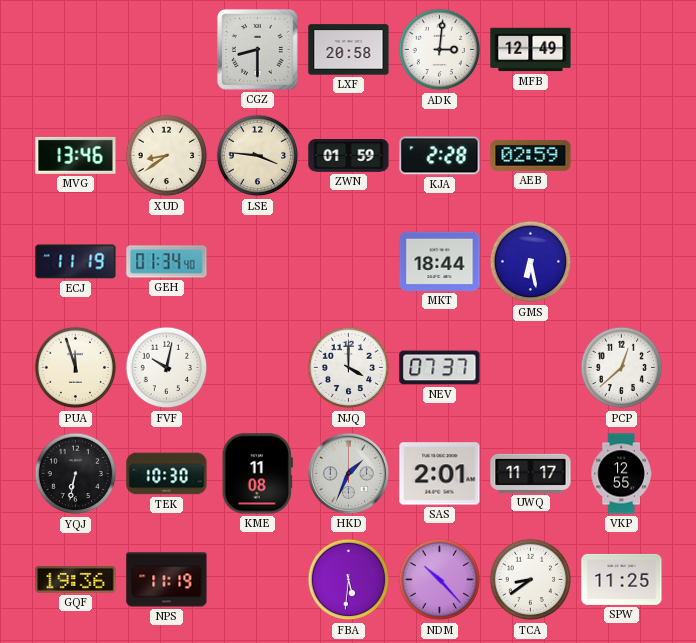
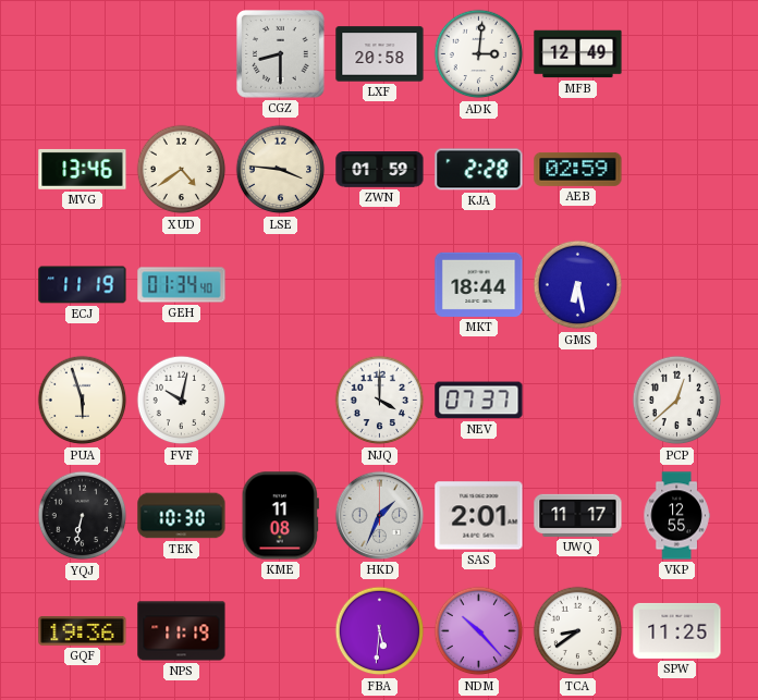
XUD: 8:39 -> 4:39 (182, 170)
PUA: 11:57 -> 5:57 (83, 401)
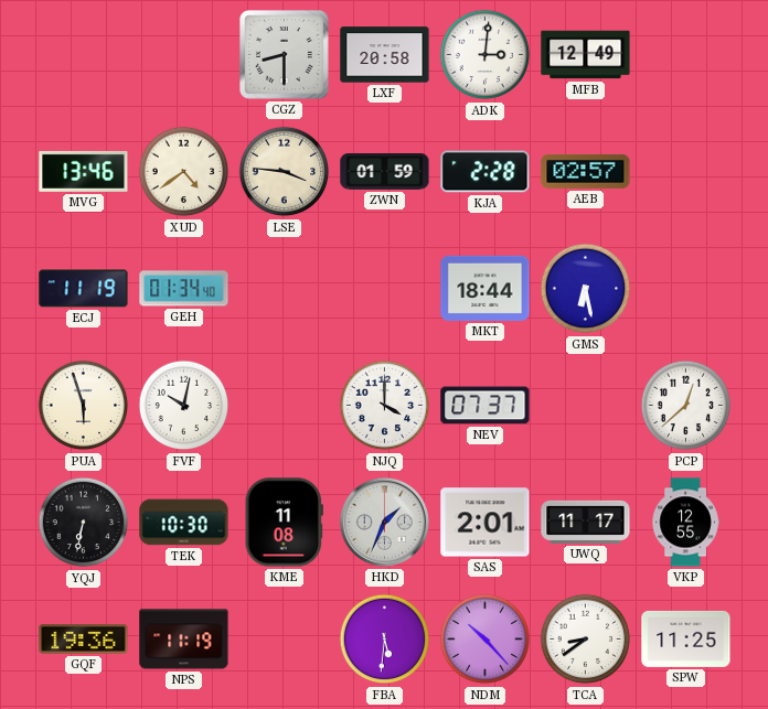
AEB: 02:59 -> 02:57 (586, 171)
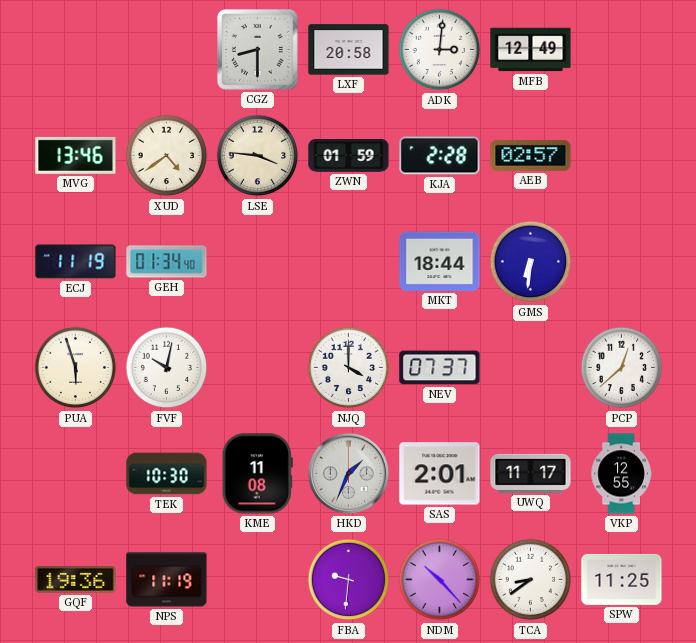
GMS: 6:28 -> 6:31 (531, 262)
YQJ: 6:32 -> none (84, 523)
FBA: 5:31 -> 9:31 (349, 580)
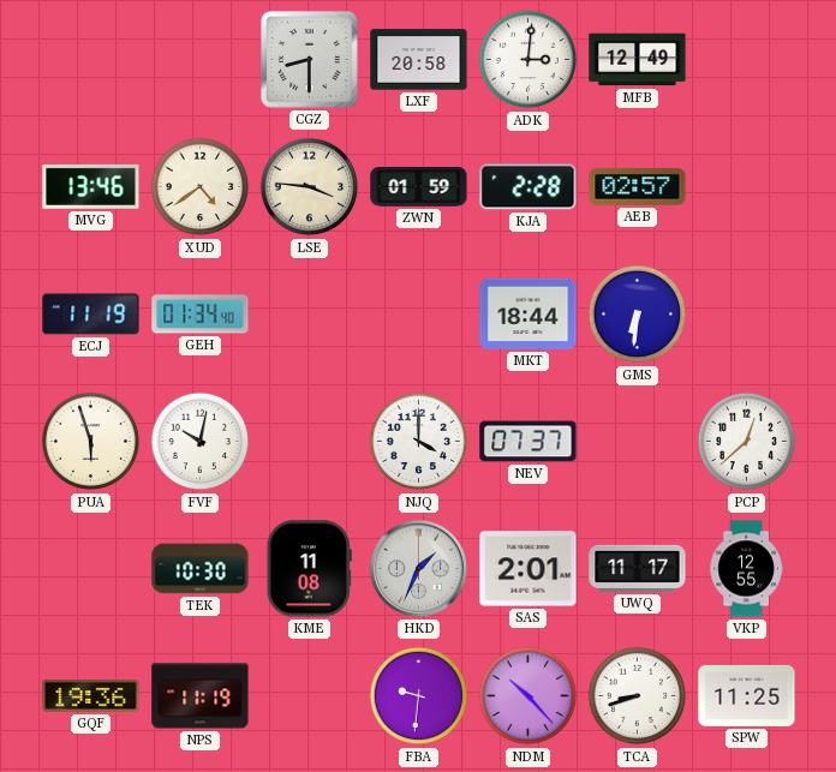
TCA: 8:39 -> 8:42 (638, 696)
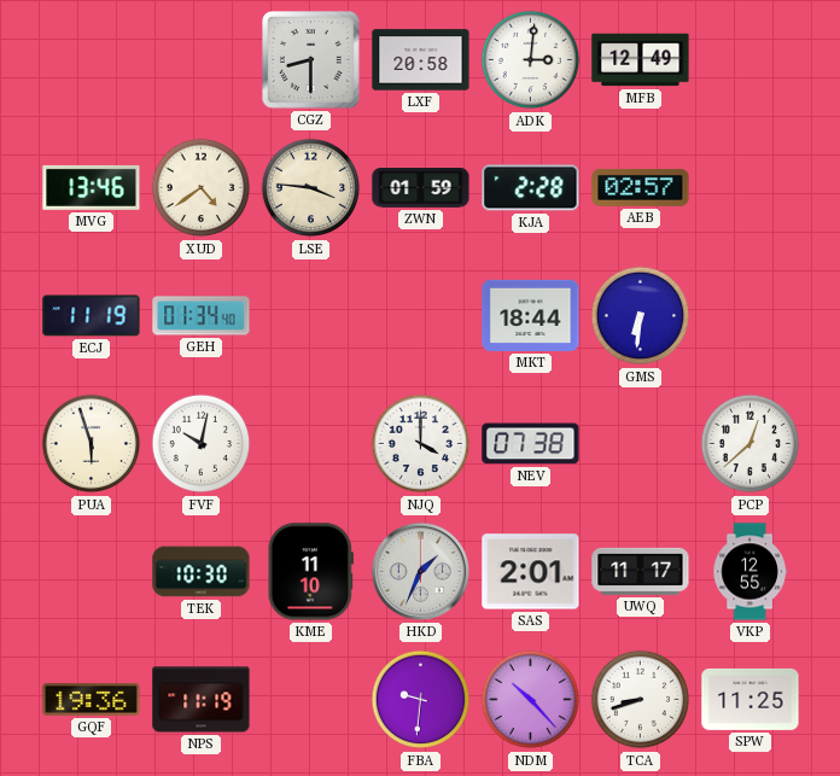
NEV: 07:37 -> 07:38 (531, 444)
KME: 11:08 -> 11:10 (310, 572)
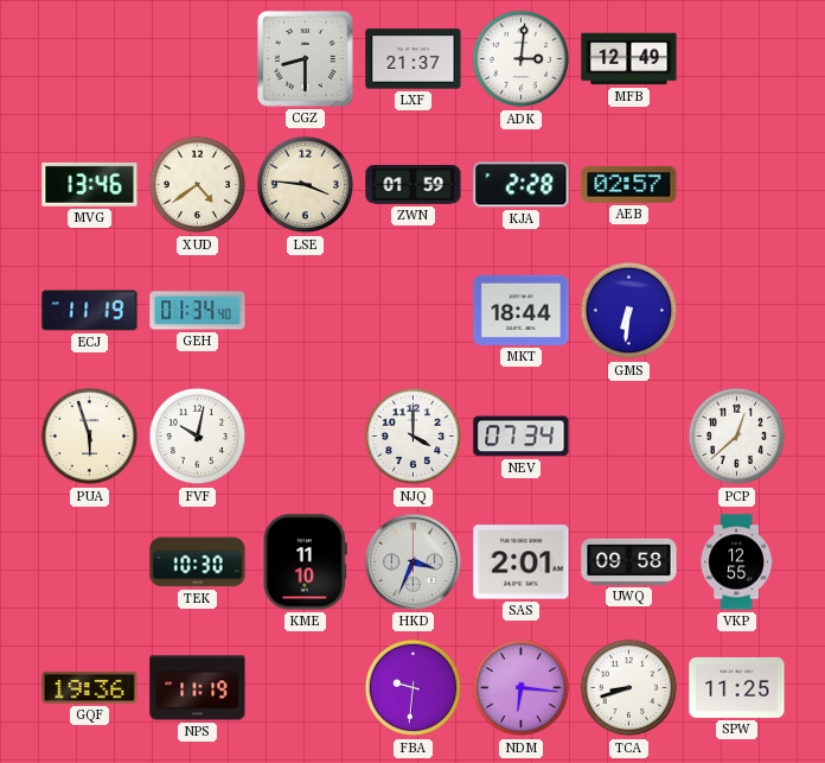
LXF: 20:58 -> 21:37 (414, 59)
NEV: 07:38 -> 07:34 (522, 437)
HKD: 1:34 -> 3:34 (412, 561)
UWQ: 11:17 -> 09:58 (629, 561)
NDM: 10:23 -> 6:16 (522, 688)
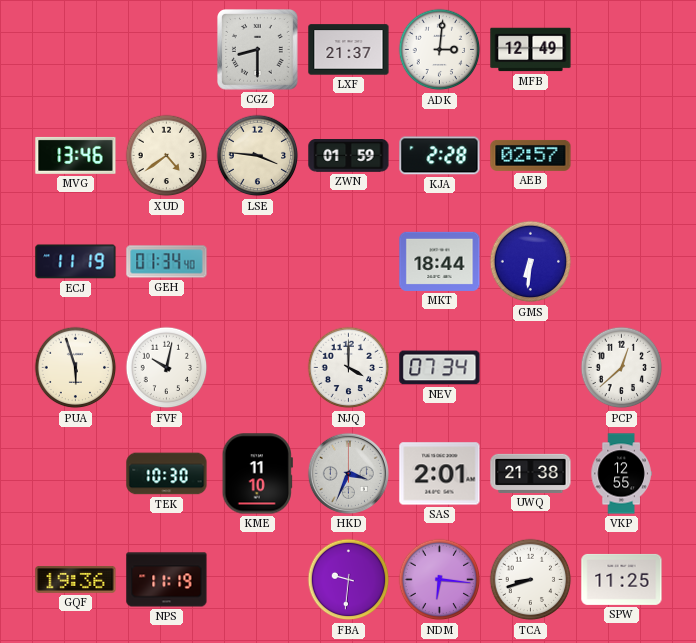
UWQ: 09:58 -> 21:38 (531, 473)
